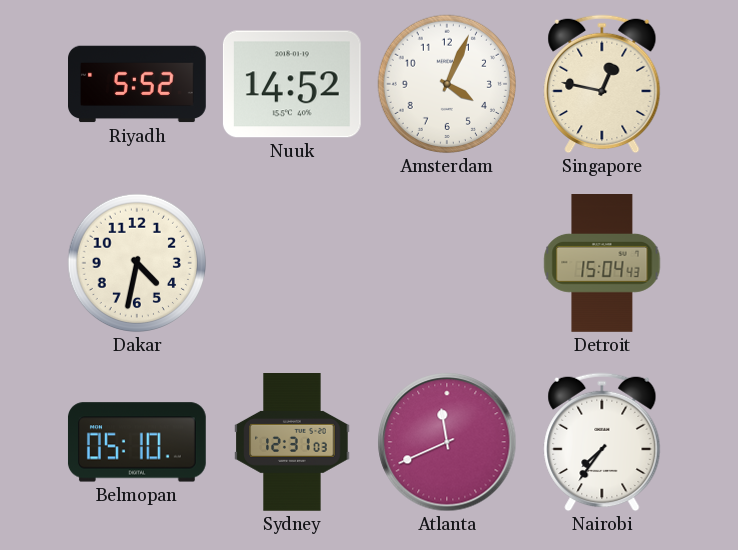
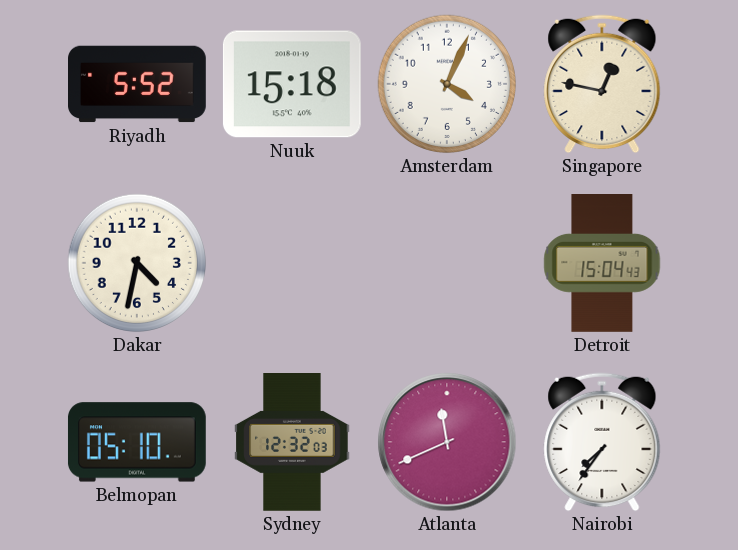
Nuuk: 14:52 -> 15:18 (292, 84)
Sydney: 12:31 -> 12:32 (292, 443)
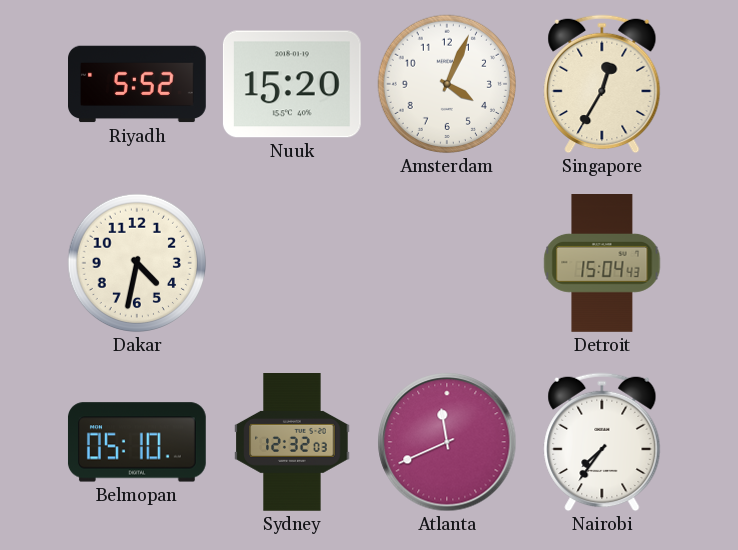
Nuuk: 15:18 -> 15:20 (292, 84)
Singapore: 12:47 -> 12:35 (602, 84)
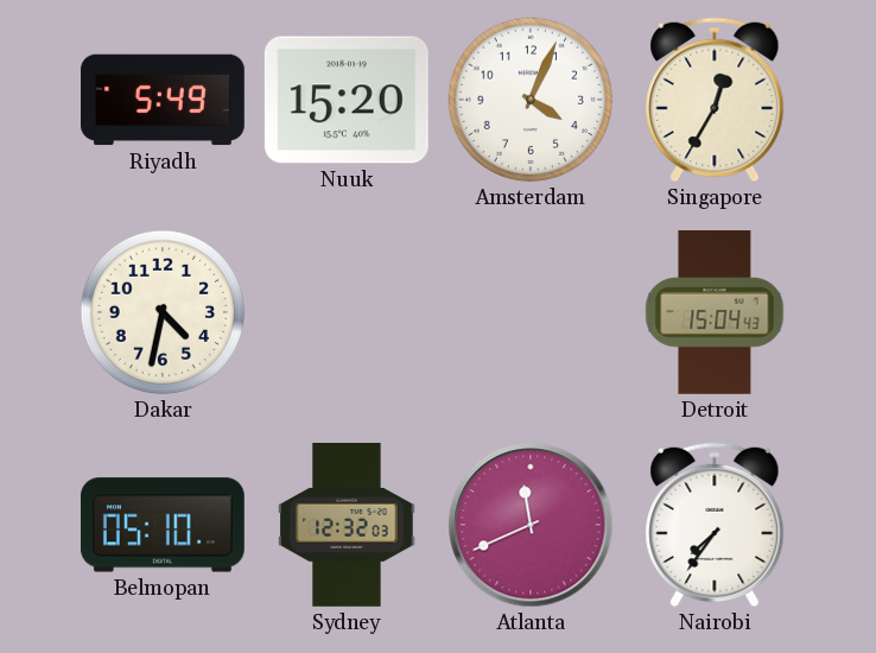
Riyadh: 5:52 -> 5:49 (164, 100)
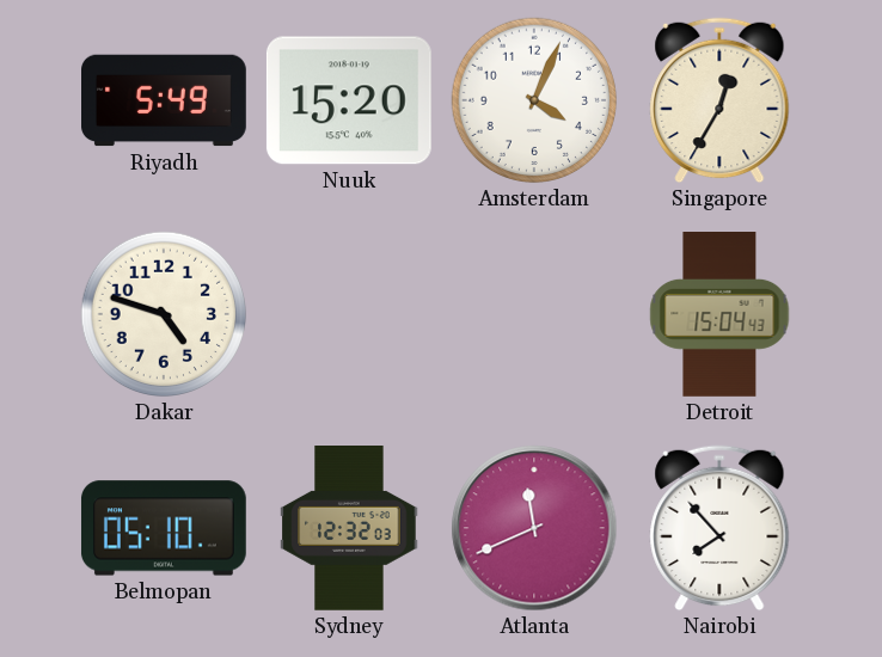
Dakar: 4:32 -> 4:48 (164, 314)
Nairobi: 7:36 -> 7:53 (719, 528)
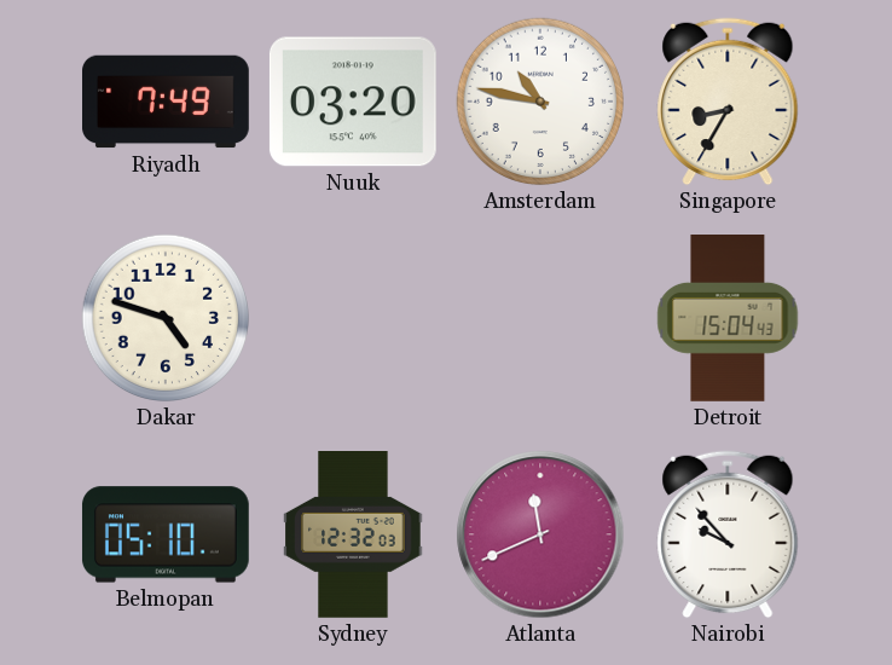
Riyadh: 5:49 -> 7:49 (167, 102)
Nuuk: 15:20 -> 03:20 (353, 102)
Amsterdam: 4:04 -> 10:47 (540, 102)
Singapore: 12:35 -> 8:35 (728, 102)
Nairobi: 7:53 -> 9:53 (728, 534)
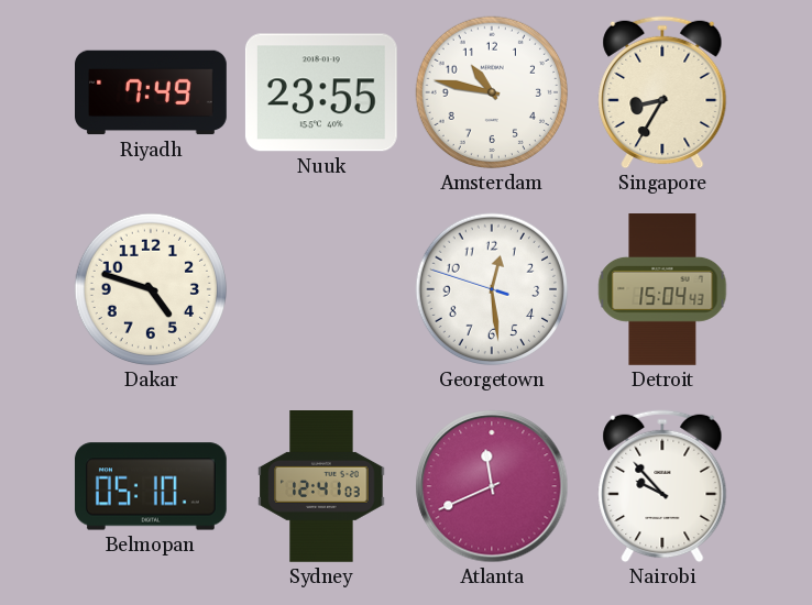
Nuuk: 03:20 -> 23:55 (321, 92)
Georgetown: none -> 12:28 (492, 289)
Sydney: 12:32 -> 12:41 (321, 487)
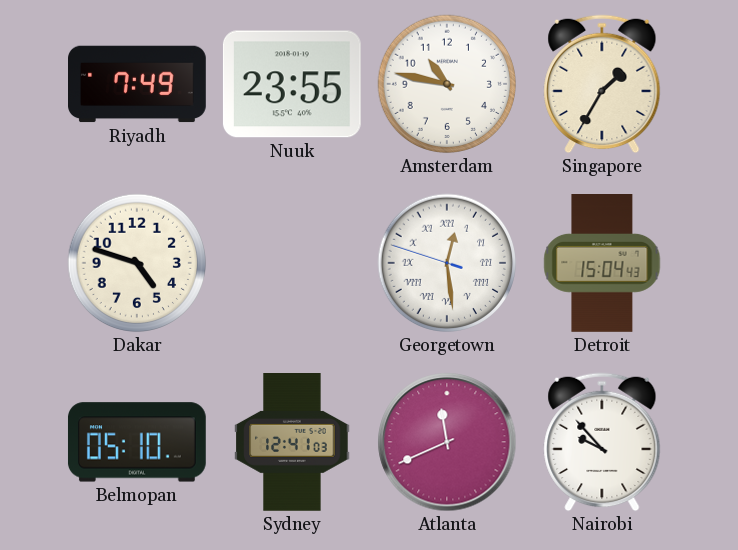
Singapore: 8:35 -> 1:35 (602, 84)
Georgetown numerals: Arabic -> Roman (447, 263)
